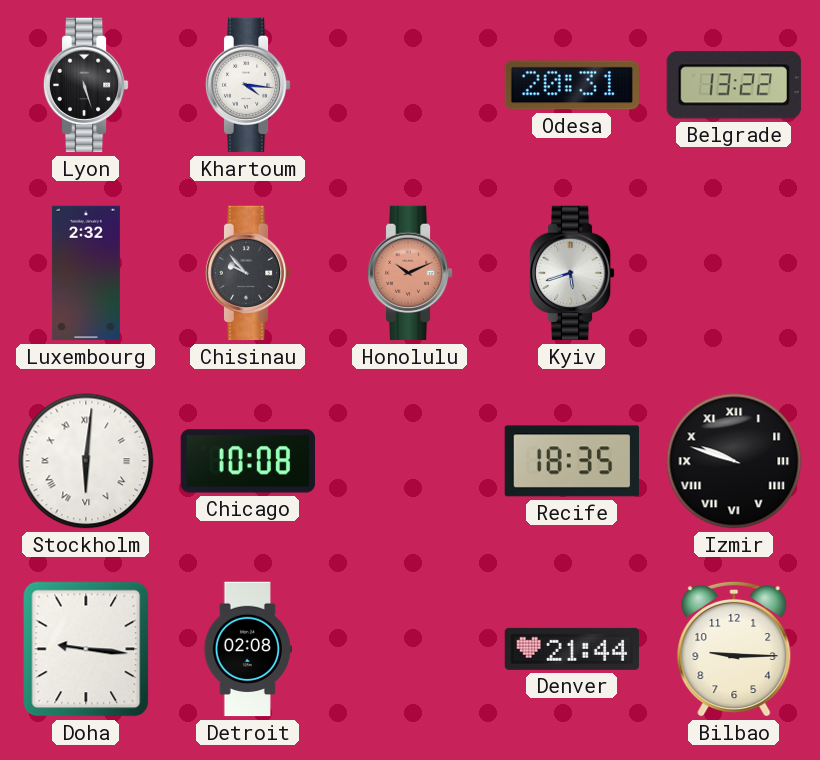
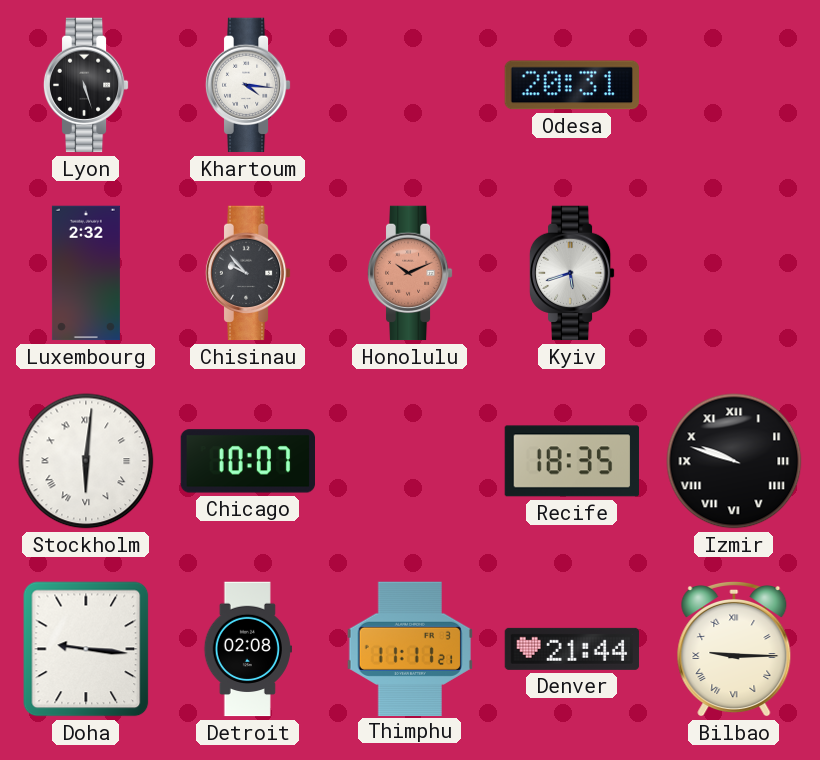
Belgrade: 13:22 -> none (734, 85)
Chicago: 10:08 -> 10:07 (247, 461)
Thimphu: none -> 11:11 (410, 648)
Bilbao numerals: Arabic -> Roman (734, 649)
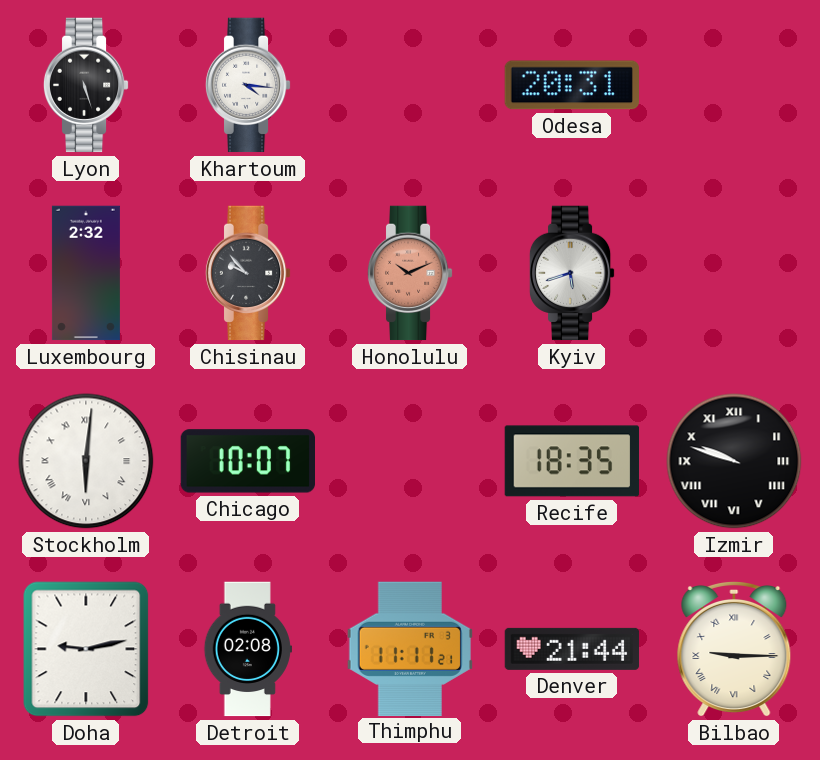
Doha: 9:16 -> 9:13 (86, 649)
